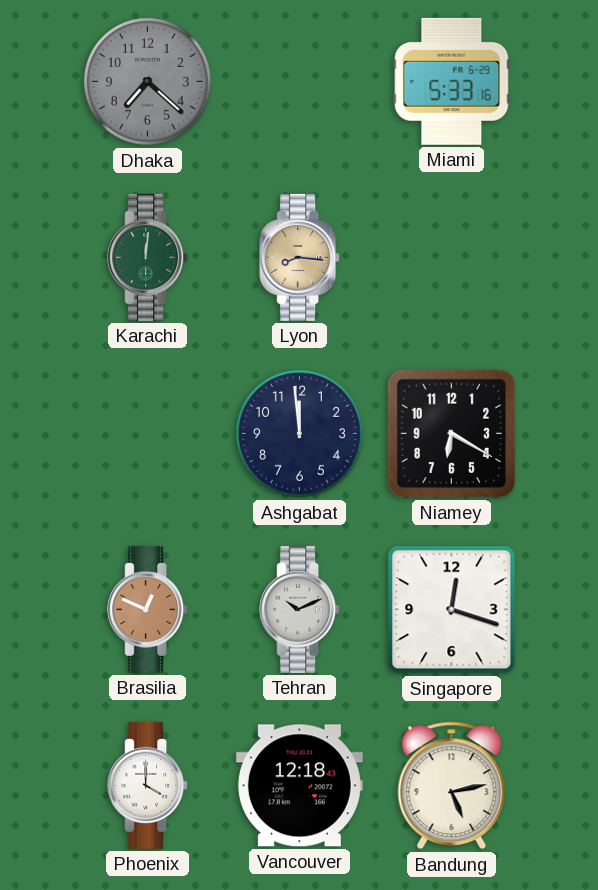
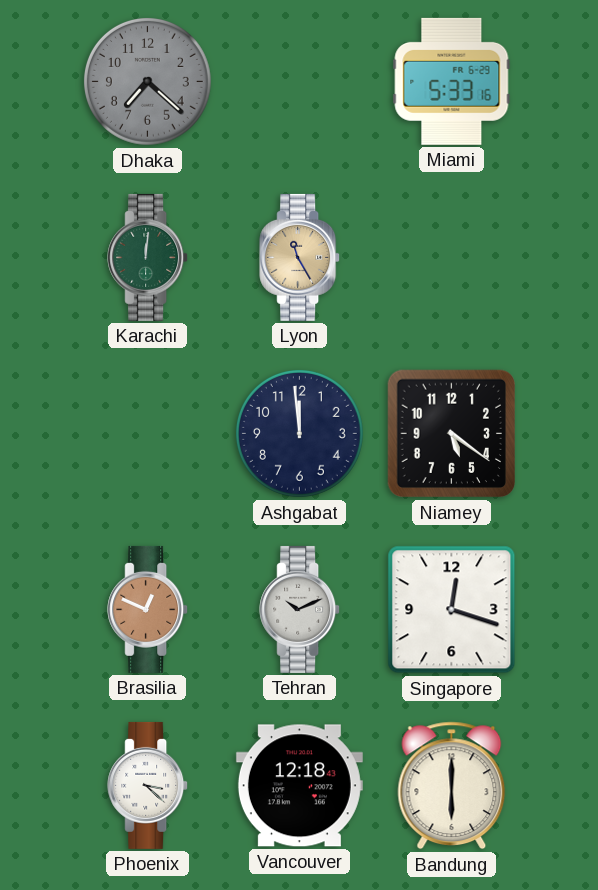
Lyon: 8:16 -> 11:25 (300, 257)
Niamey: 6:20 -> 5:21 (452, 434)
Phoenix: 4:00 -> 3:22 (148, 785)
Bandung: 5:13 -> 6:00 (452, 786)
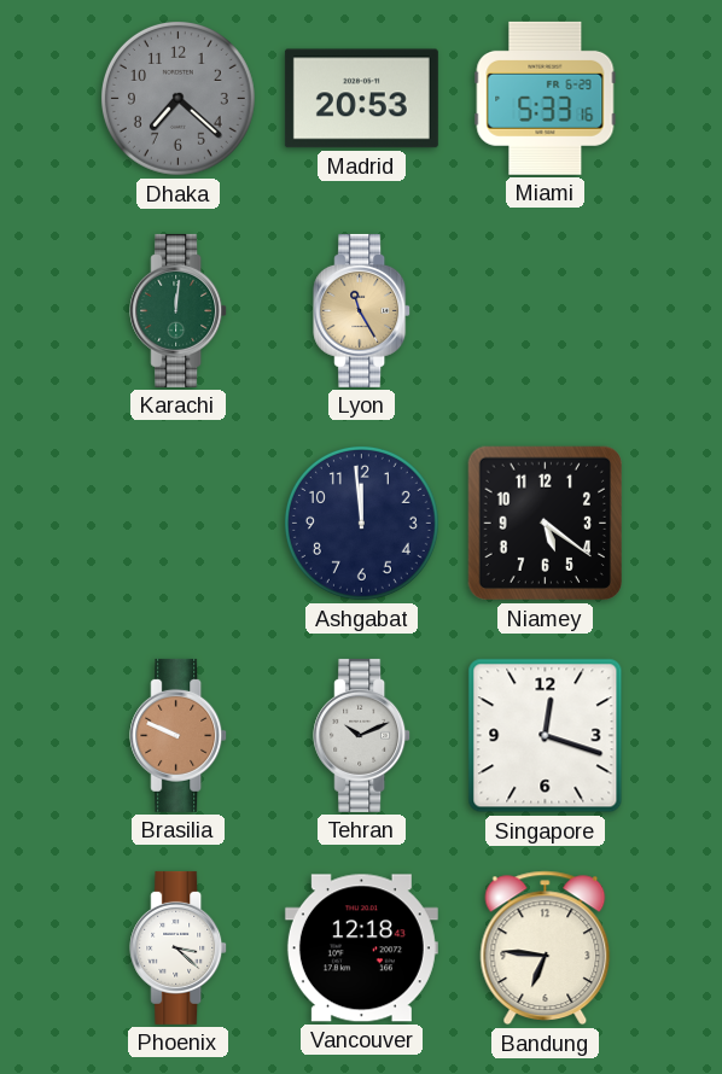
Madrid: none -> 20:53 (361, 99)
Brasilia: 12:49 -> 9:49 (179, 735)
Bandung: 6:00 -> 6:46 (546, 948)
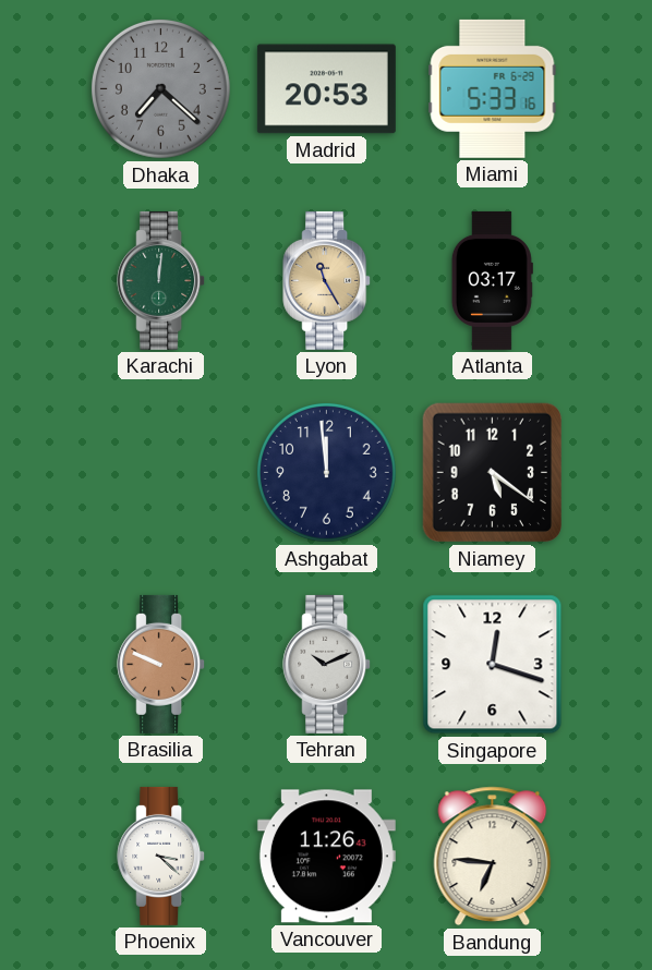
Atlanta: none -> 03:17 (492, 280)
Vancouver: 12:18 -> 11:26 (326, 857)
